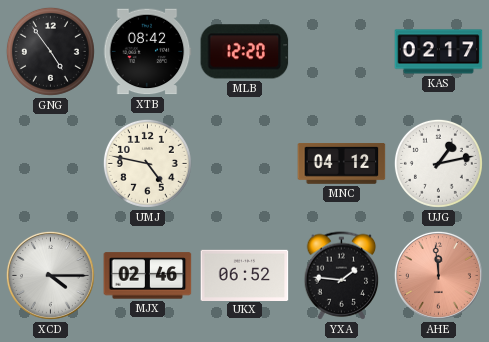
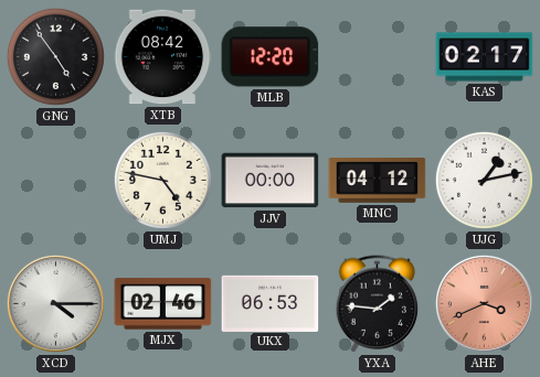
JJV: none -> 00:00 (271, 181)
UKX: 06:52 -> 06:53 (271, 303)
AHE: 11:59 -> 3:41 (484, 303)
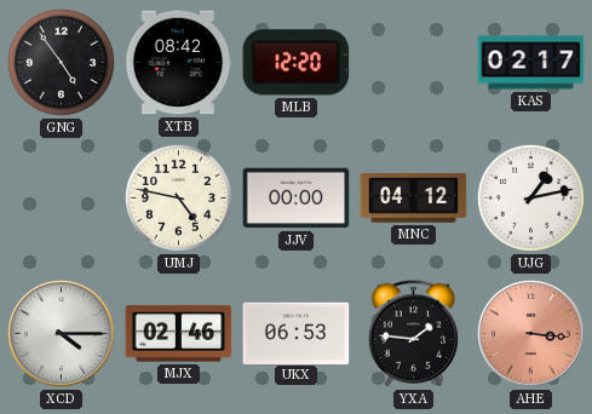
AHE: 3:41 -> 3:16 (530, 333)
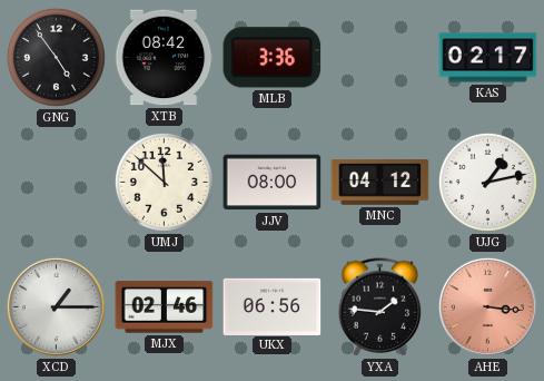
MLB: 12:20 -> 3:36 (273, 58)
UMJ: 4:47 -> 11:52 (164, 182)
JJV: 00:00 -> 08:00 (273, 183)
XCD: 4:15 -> 1:15 (56, 306)
UKX: 06:53 -> 06:56 (273, 306)
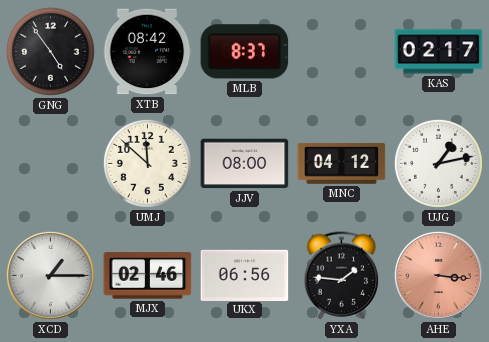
MLB: 3:36 -> 8:37 (245, 52)
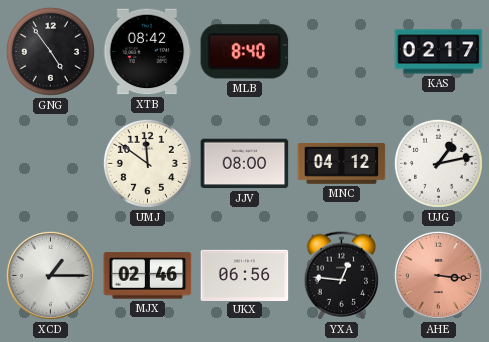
MLB: 8:37 -> 8:40 (245, 52)
UMJ: 11:52 -> 11:51 (147, 163)
YXA: 1:46 -> 12:46 (342, 276)
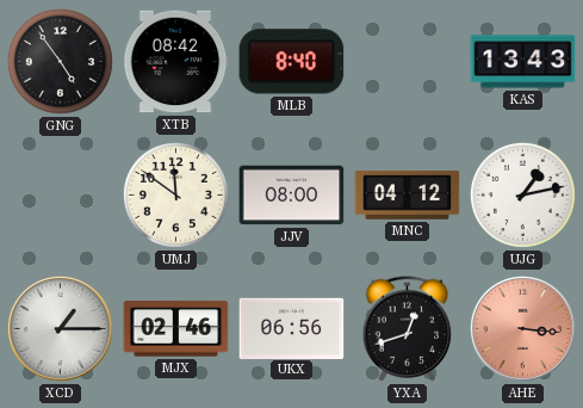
KAS: 02:17 -> 13:43 (523, 62)
YXA: 12:46 -> 12:42 (408, 329)
